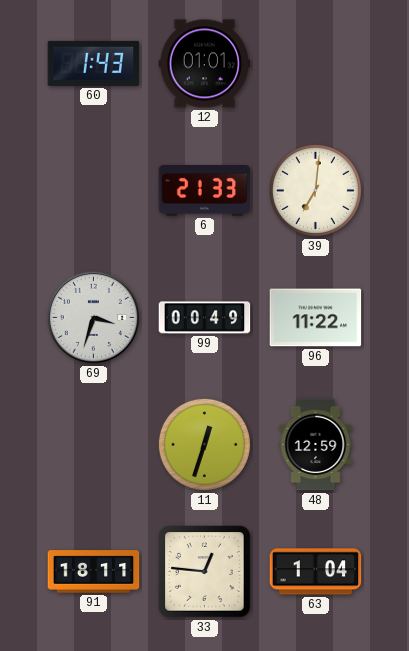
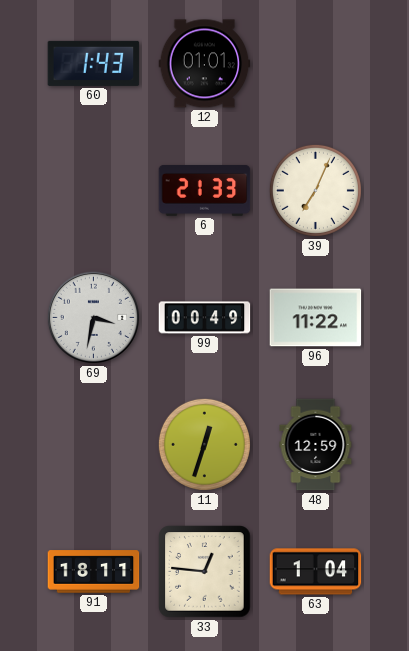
39: 7:01 -> 7:04 (315, 190)
69: 3:33 -> 3:32 (93, 317)
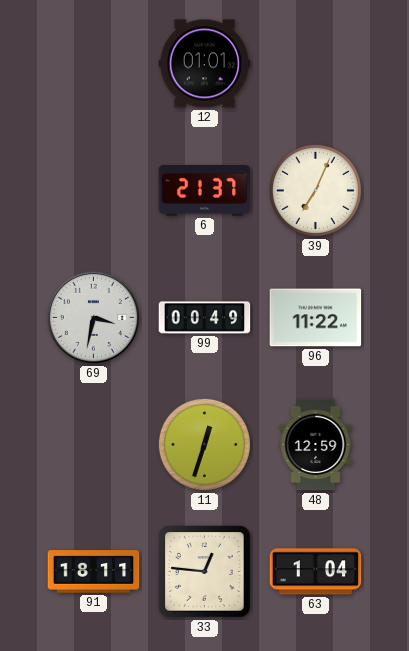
60: 1:43 -> none (94, 63)
6: 21:33 -> 21:37 (205, 190)
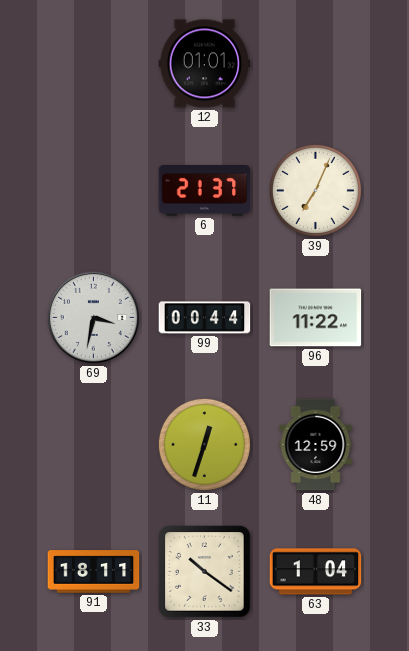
99: 00:49 -> 00:44 (205, 318)
33: 12:46 -> 10:21 (205, 572)
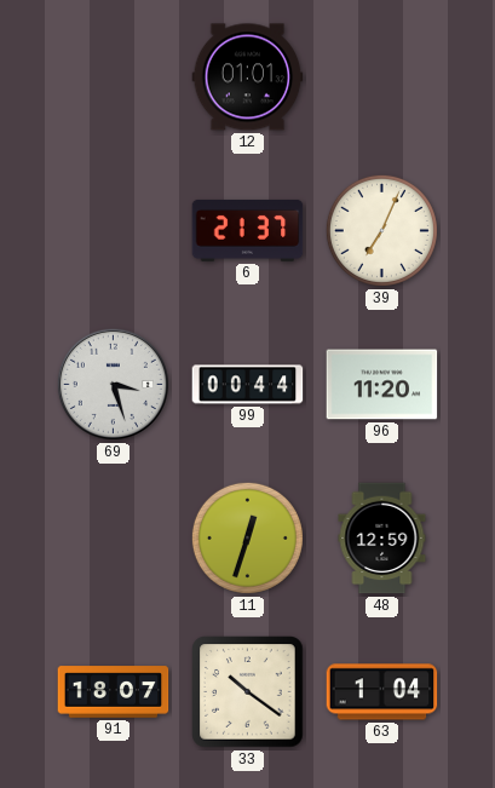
69: 3:32 -> 3:27 (113, 384)
96: 11:22 -> 11:20 (382, 385)
91: 18:11 -> 18:07 (114, 692)
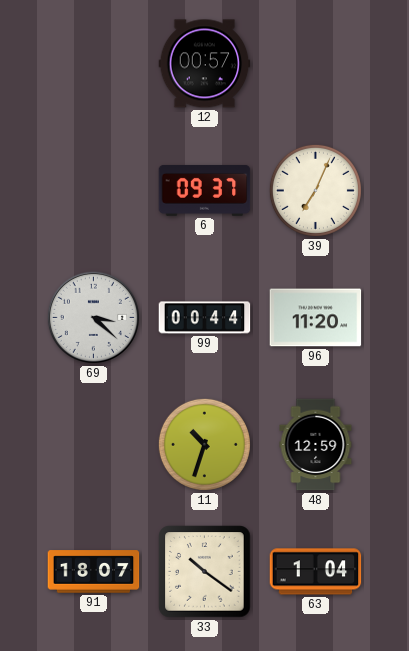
12: 01:01 -> 00:57 (205, 64)
6: 21:37 -> 09:37 (205, 190)
69: 3:27 -> 3:22 (93, 317)
11: 12:33 -> 10:33 (204, 444)
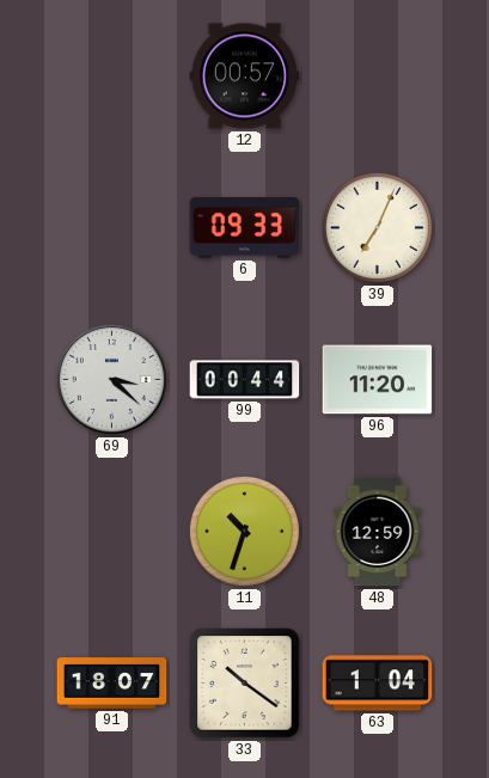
6: 09:37 -> 09:33 (245, 227)
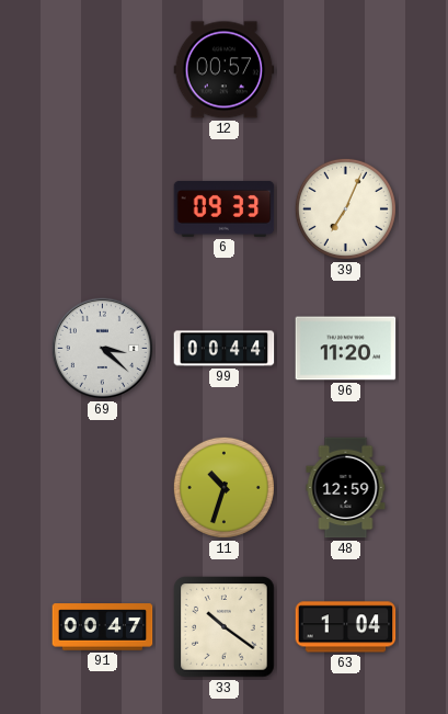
91: 18:07 -> 00:47 (103, 627)
